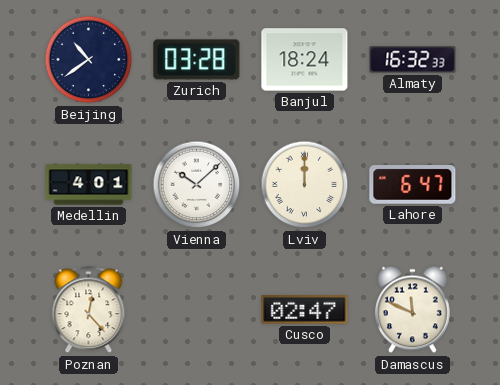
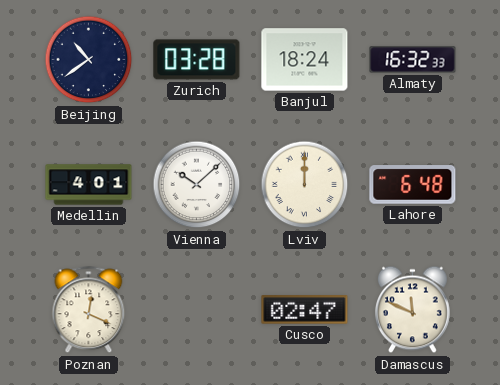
Lahore: 6:47 -> 6:48 (413, 185)
Poznan: 12:23 -> 12:19 (89, 310)
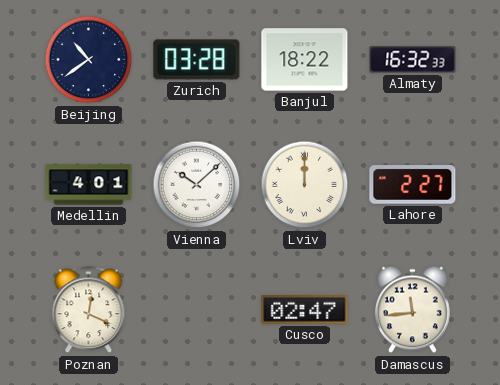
Banjul: 18:24 -> 18:22 (305, 60)
Lahore: 6:48 -> 2:27 (413, 185)
Damascus: 11:49 -> 11:44 (412, 310)
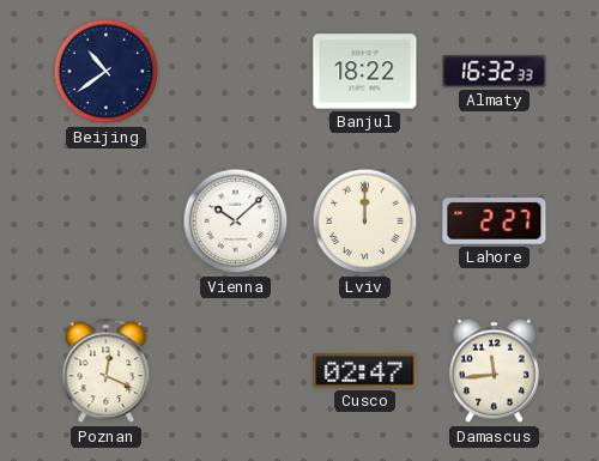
Zurich: 03:28 -> none (197, 60)
Medellin: 4:01 -> none (89, 185)
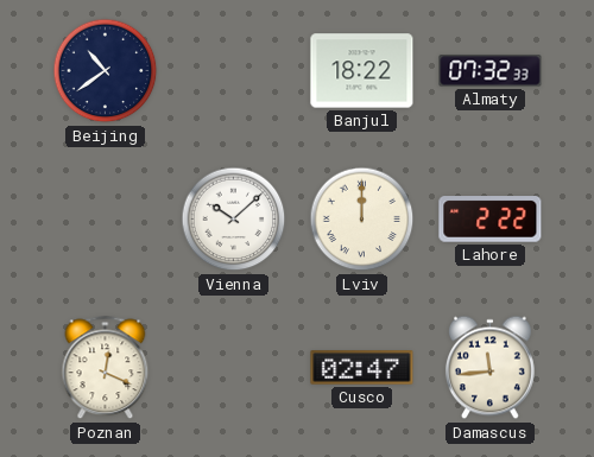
Almaty: 16:32 -> 07:32 (491, 71)
Lahore: 2:27 -> 2:22 (491, 220)
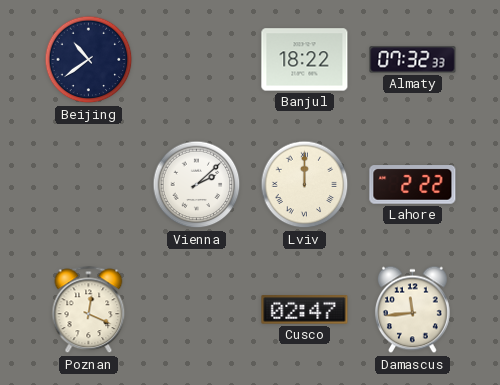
Vienna: 10:08 -> 2:08 (197, 185)
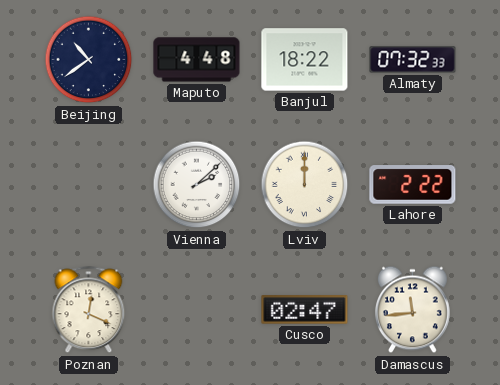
Maputo: none -> 4:48 (197, 60)
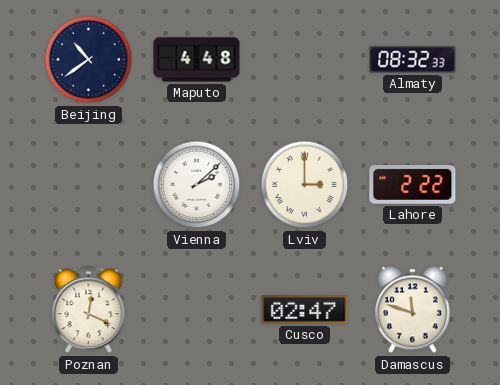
Banjul: 18:22 -> none (305, 60)
Almaty: 07:32 -> 08:32 (413, 60)
Lviv: 12:00 -> 3:00 (305, 185)
Damascus: 11:44 -> 11:48 (412, 310)
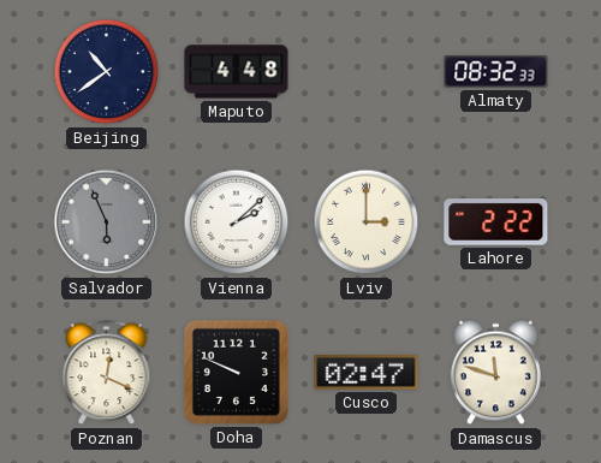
Salvador: none -> 5:56 (107, 222)
Doha: none -> 9:49 (236, 372)
